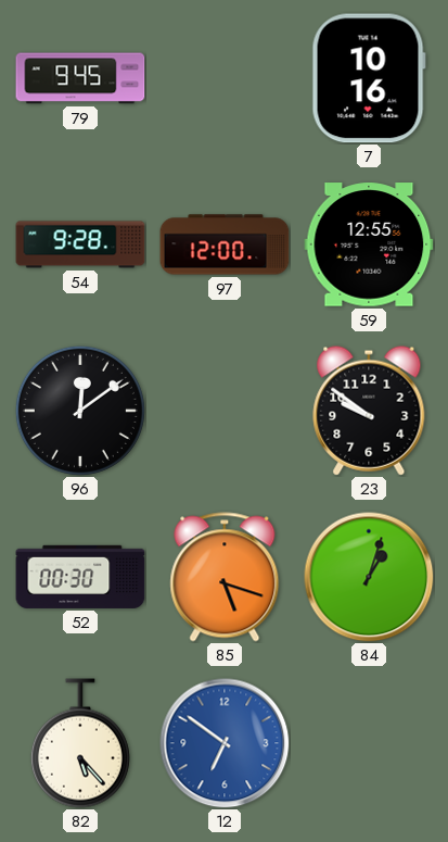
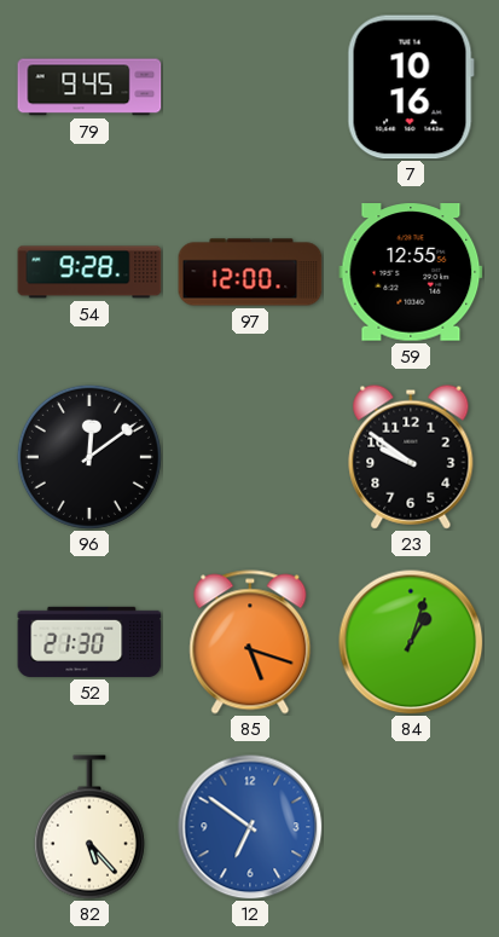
52: 00:30 -> 21:30 (89, 642)
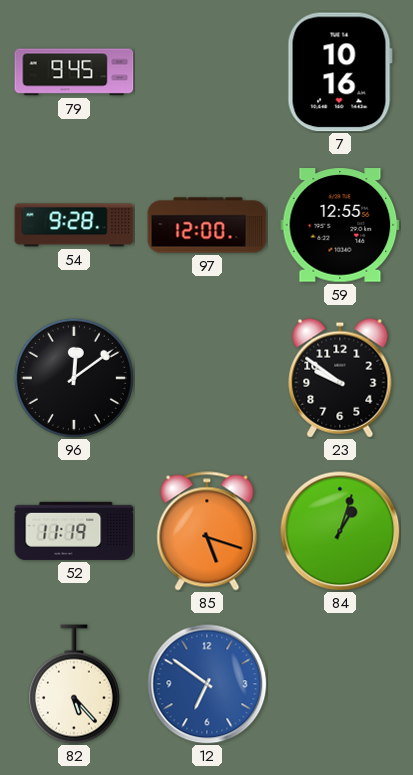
52: 21:30 -> 11:19 (74, 531)
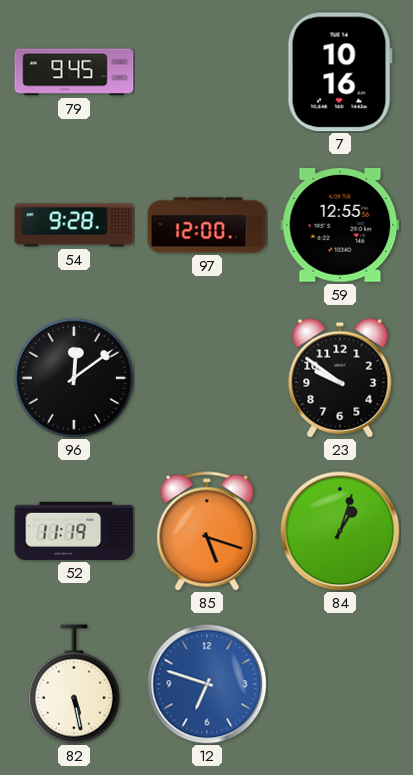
82: 5:23 -> 5:28 (74, 684)
12: 6:51 -> 6:48 (207, 684)
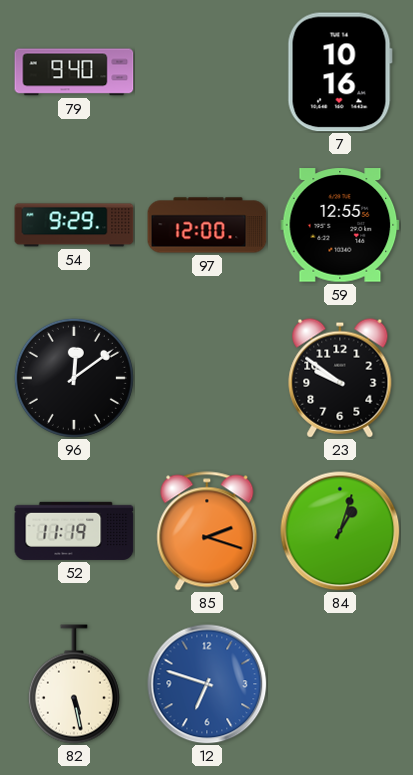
79: 9:45 -> 9:40 (74, 72)
54: 9:28 -> 9:29 (74, 225)
85: 5:18 -> 2:18 (207, 531)
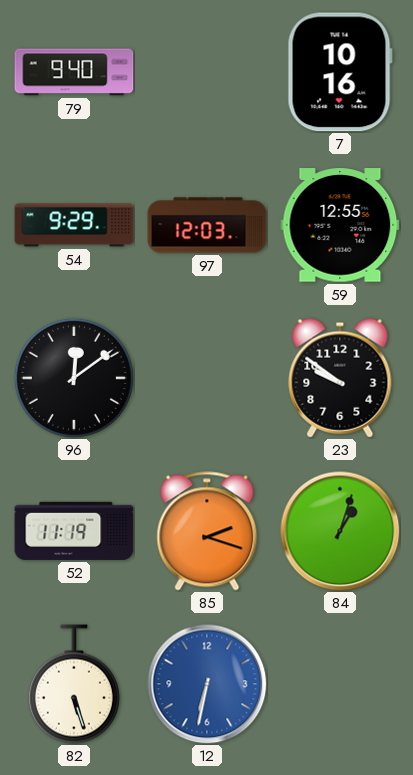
97: 12:00 -> 12:03 (207, 225)
82: 5:28 -> 5:27 (74, 684)
12: 6:48 -> 6:32 (207, 684)
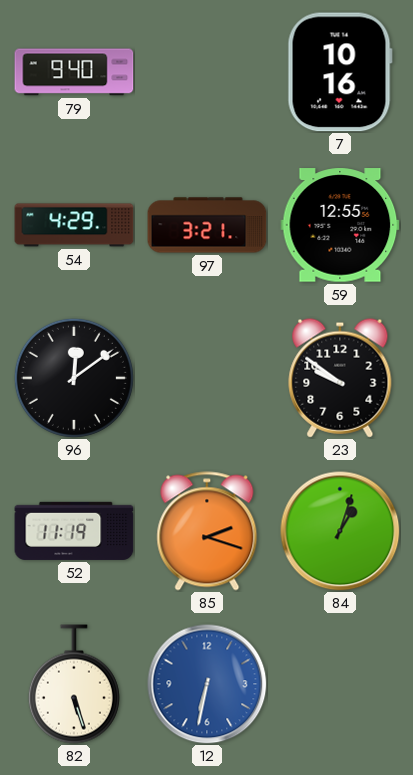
54: 9:29 -> 4:29 (74, 225)
97: 12:03 -> 3:21 (207, 225)
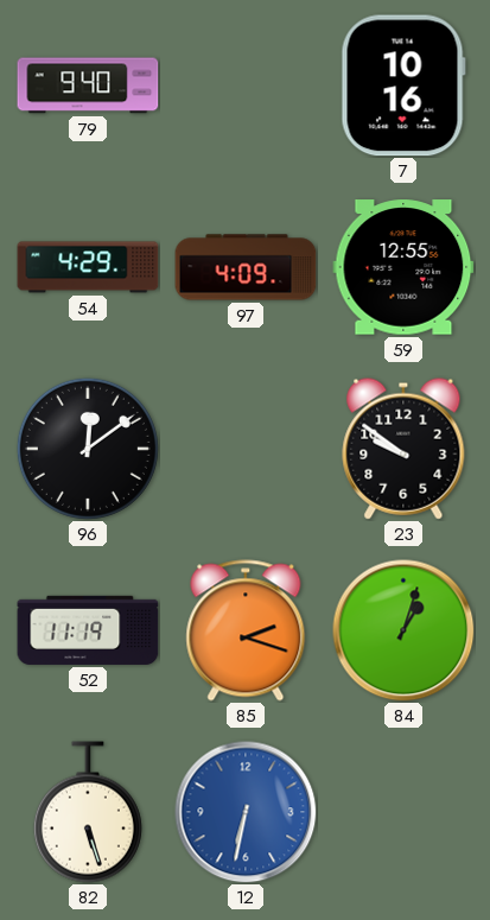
97: 3:21 -> 4:09 (246, 267)
